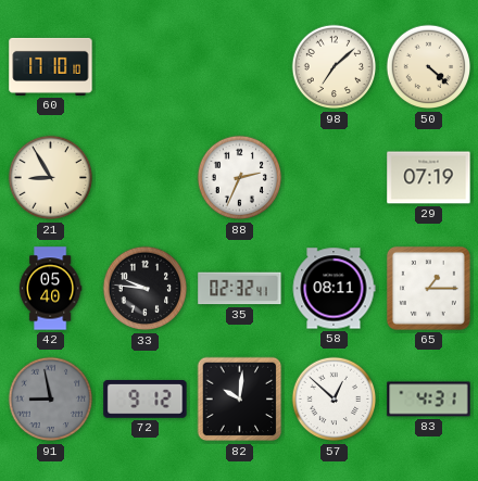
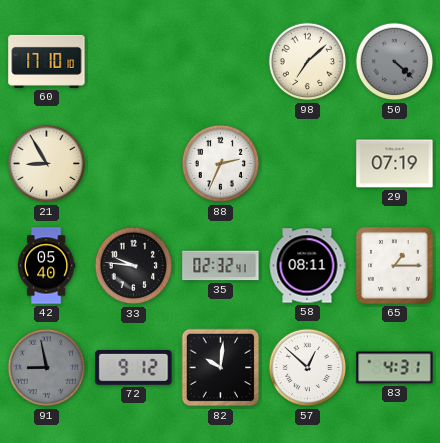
50 dial: cream -> grey (395, 62)
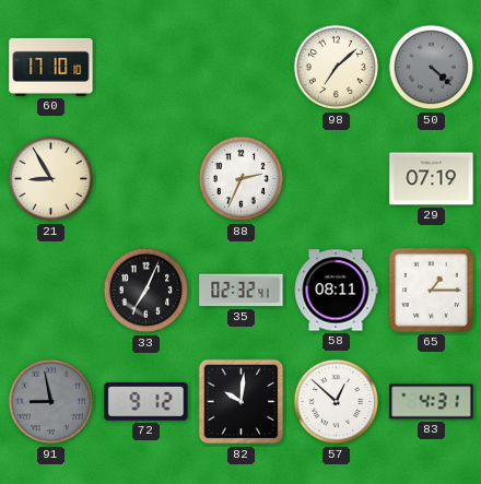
42: 05:40 -> none (46, 266)
33: 9:46 -> 7:04 (146, 291)
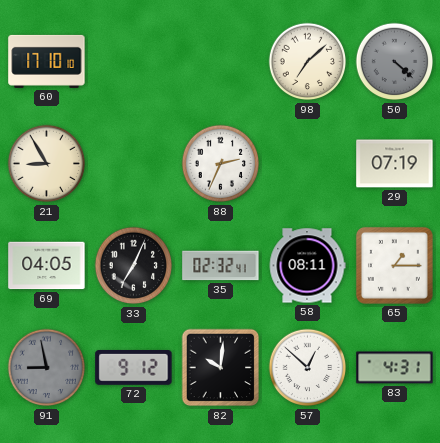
69: none -> 04:05 (47, 266)
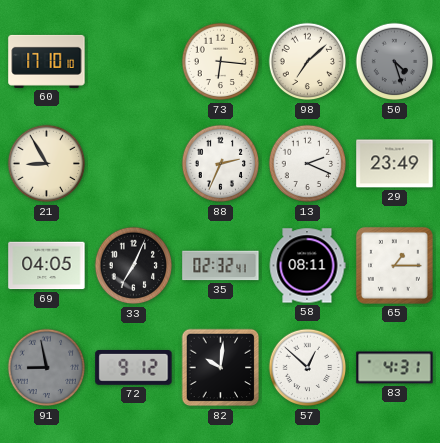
73: none -> 6:16 (221, 62)
50: 4:22 -> 4:27 (395, 62)
13: none -> 2:19 (308, 164)
29: 07:19 -> 23:49 (395, 164)
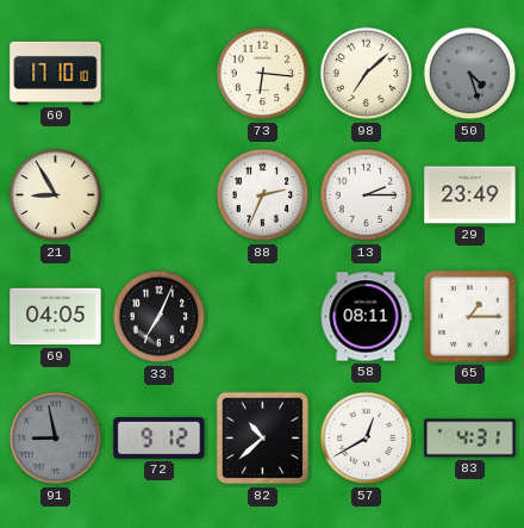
13: 2:19 -> 2:15 (367, 195)
35: 02:32 -> none (221, 266)
82: 10:01 -> 10:38 (263, 439)
57: 12:52 -> 12:40 (367, 439)
